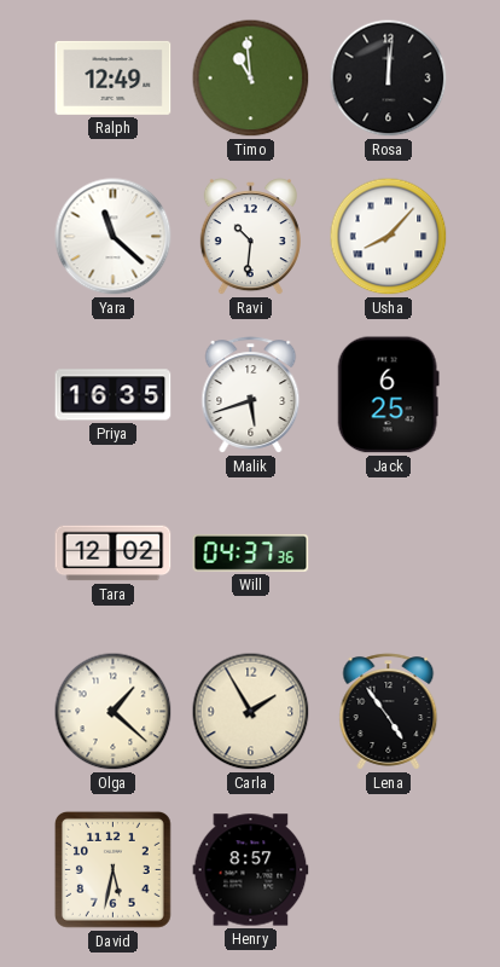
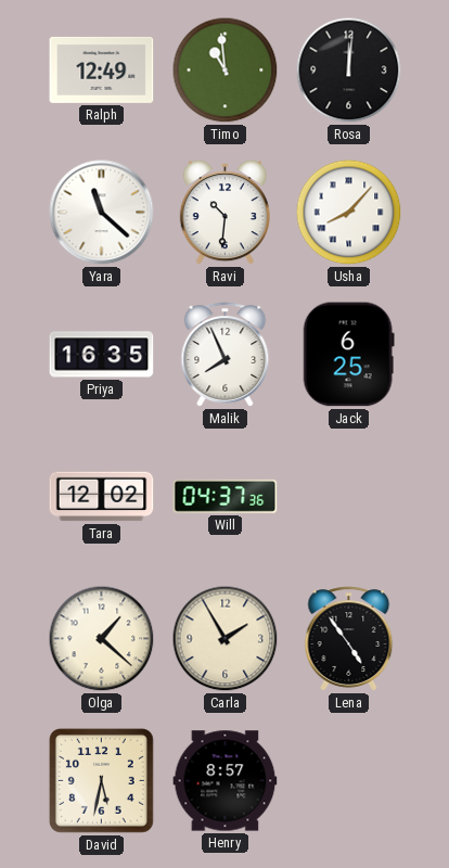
Malik: 5:42 -> 7:56 (226, 355)
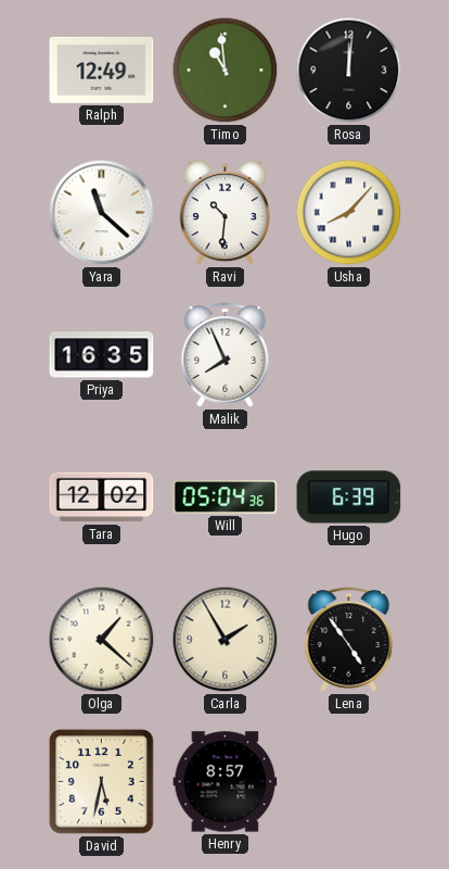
Jack: 6:25 -> none (348, 355)
Will: 04:37 -> 05:04 (226, 496)
Hugo: none -> 6:39 (349, 498)
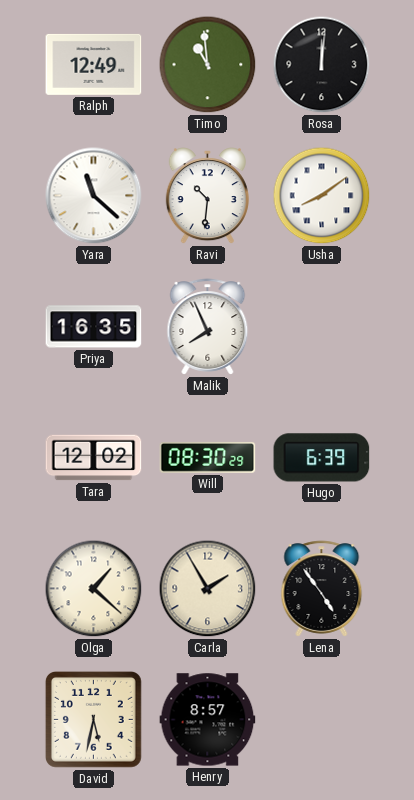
Usha: 8:07 -> 8:09 (322, 196)
Will: 05:04 -> 08:30 (208, 457)
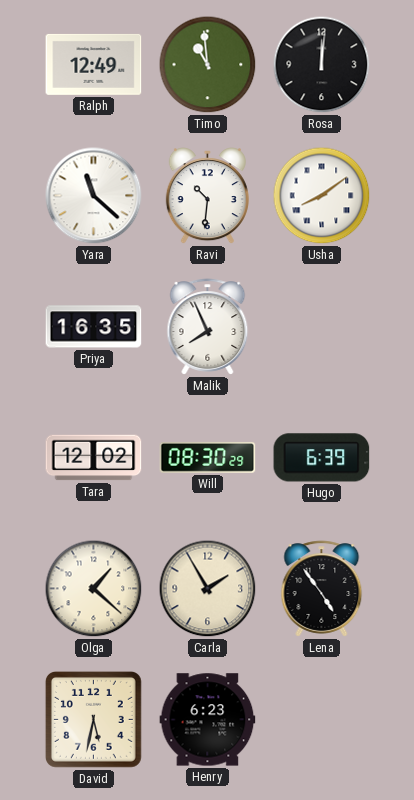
Henry: 8:57 -> 6:23 (208, 720)
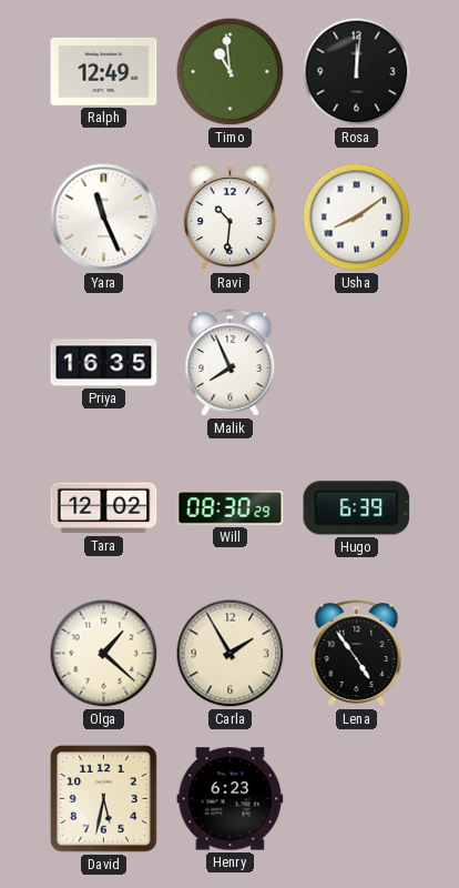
Yara: 11:22 -> 11:26 (104, 218)
